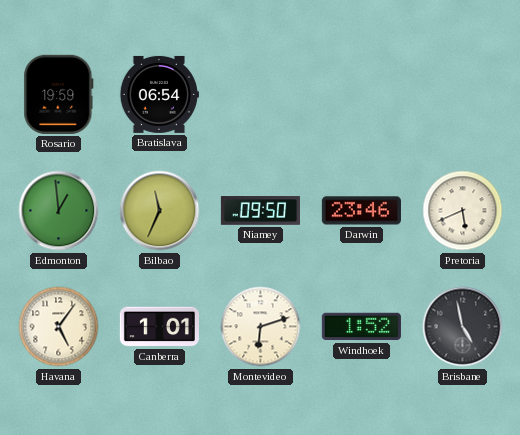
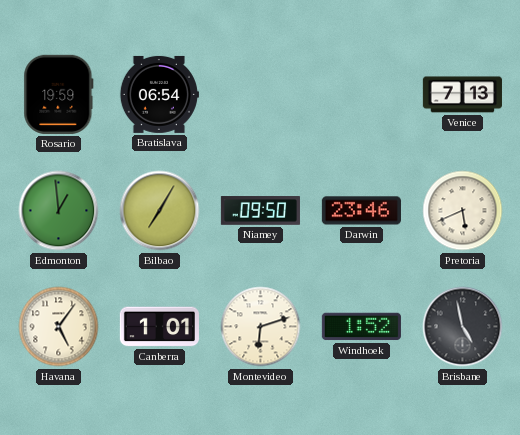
Venice: none -> 7:13 (462, 95)
Bilbao: 11:34 -> 7:05 (160, 211)
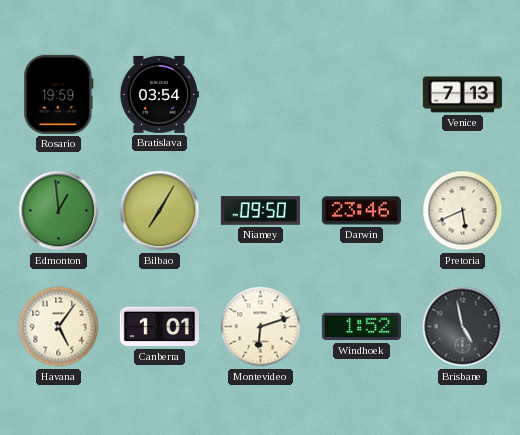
Bratislava: 06:54 -> 03:54 (159, 94)
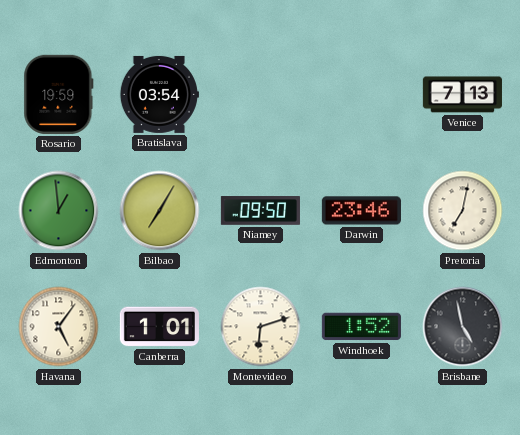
Pretoria: 5:41 -> 7:02 (463, 211)
